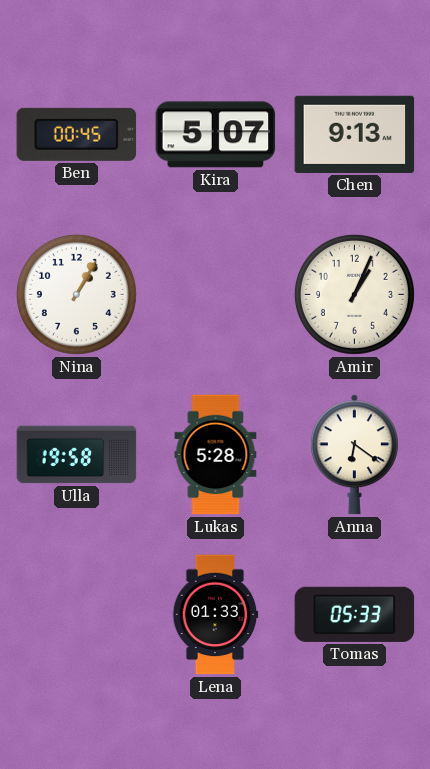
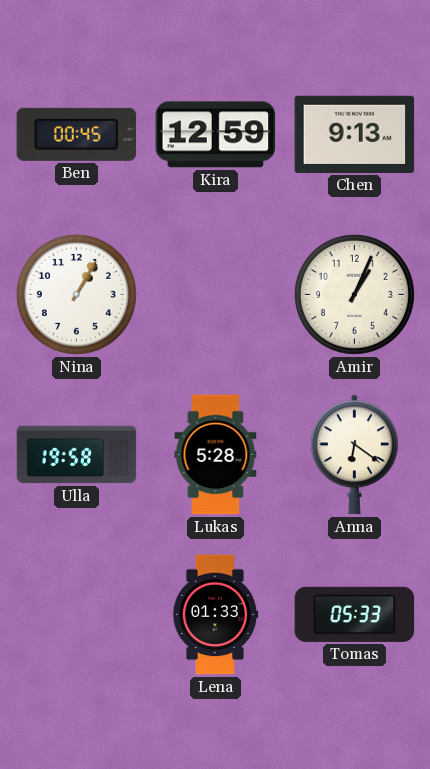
Kira: 5:07 -> 12:59 (216, 135)
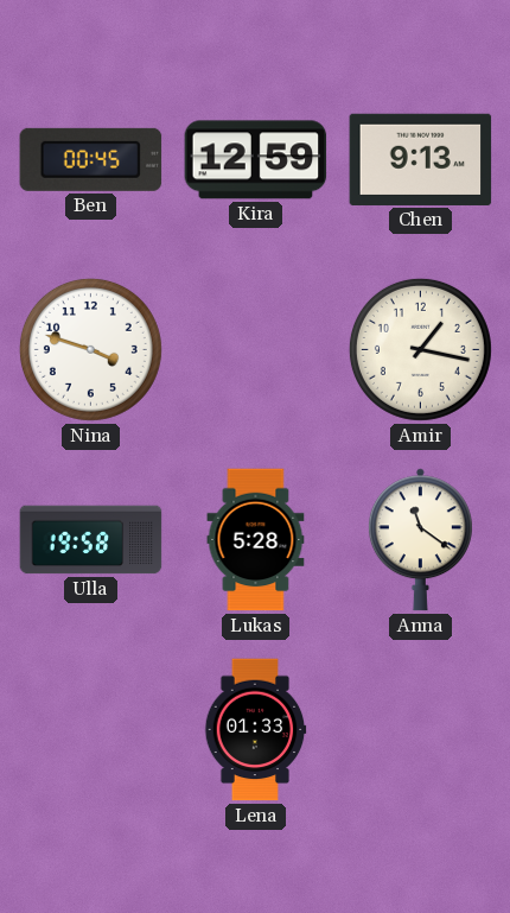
Nina: 1:05 -> 3:48 (90, 349)
Amir: 1:04 -> 1:17 (420, 349)
Anna: 6:21 -> 11:21 (420, 540)
Tomas: 05:33 -> none (355, 614)
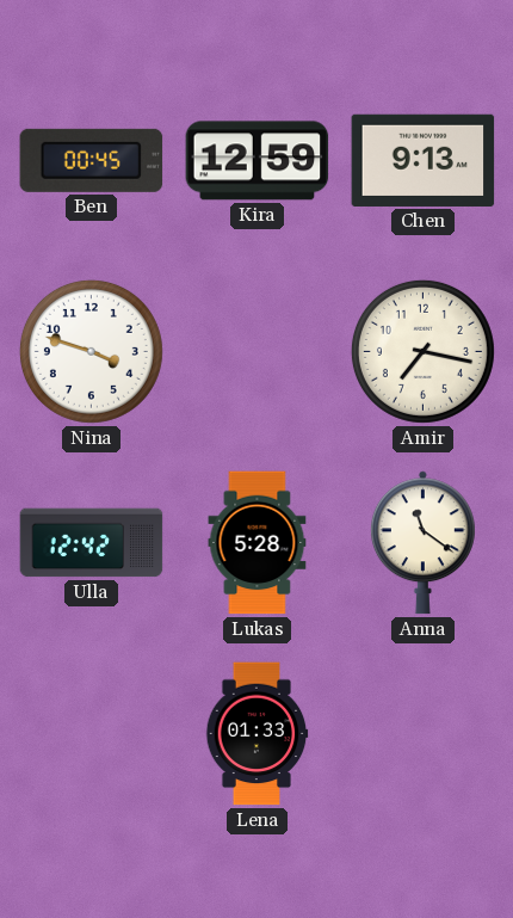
Amir: 1:17 -> 7:17 (422, 351)
Ulla: 19:58 -> 12:42 (92, 543)
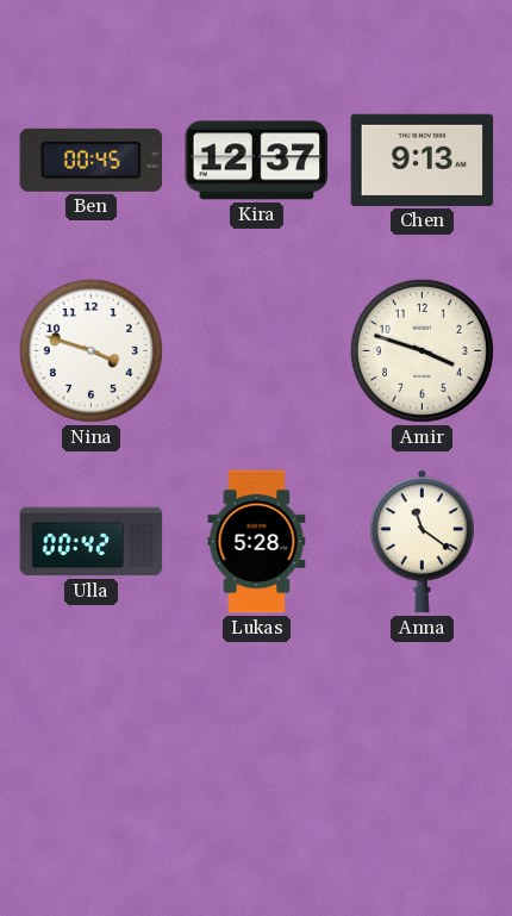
Kira: 12:59 -> 12:37 (257, 161)
Amir: 7:17 -> 3:48 (422, 350)
Ulla: 12:42 -> 00:42 (92, 542)
Lena: 01:33 -> none (256, 734)
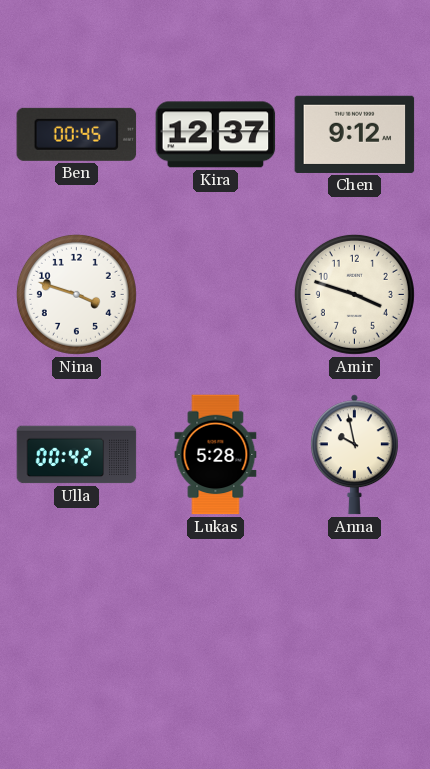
Chen: 9:13 -> 9:12 (355, 134)
Anna: 11:21 -> 9:58 (354, 455)
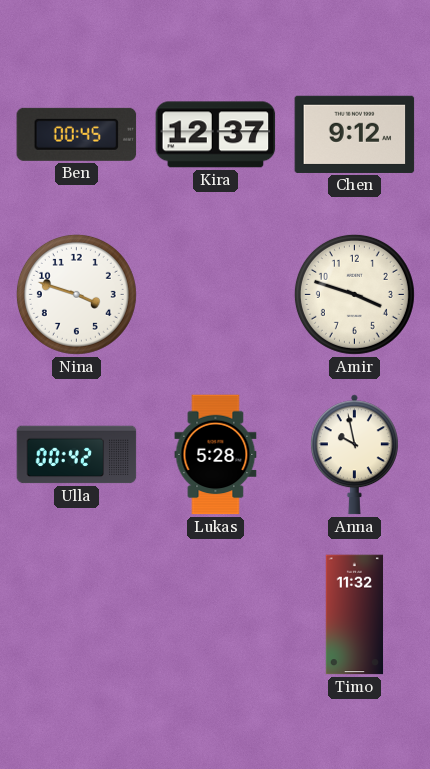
Timo: none -> 11:32 (355, 615)
